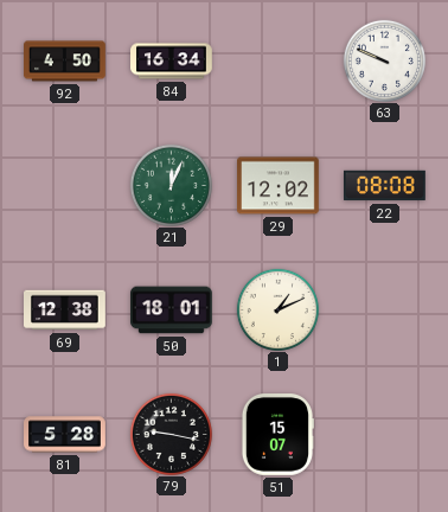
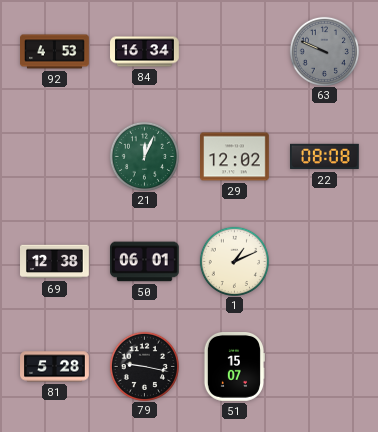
92: 4:50 -> 4:53 (55, 52)
63 dial: white -> grey (324, 51)
50: 18:01 -> 06:01 (145, 262)
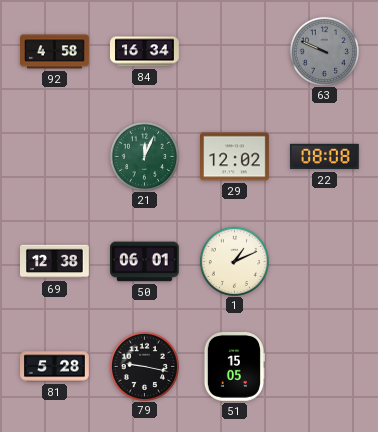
92: 4:53 -> 4:58 (55, 52)
51: 15:07 -> 15:05 (234, 367)
